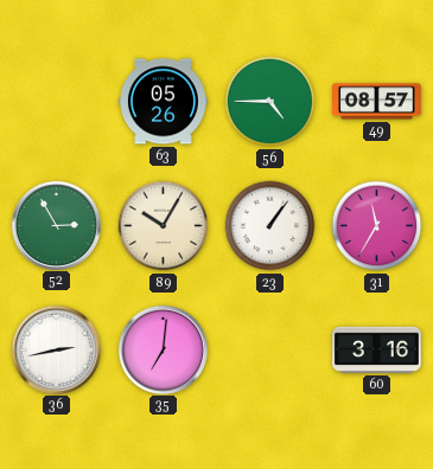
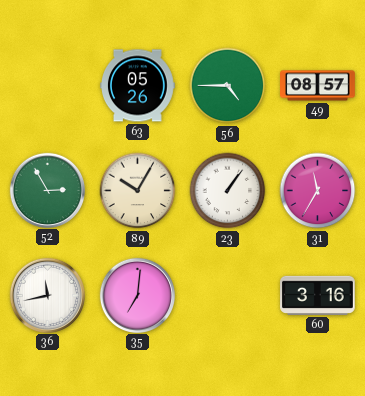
36: 2:43 -> 11:43 (47, 295)
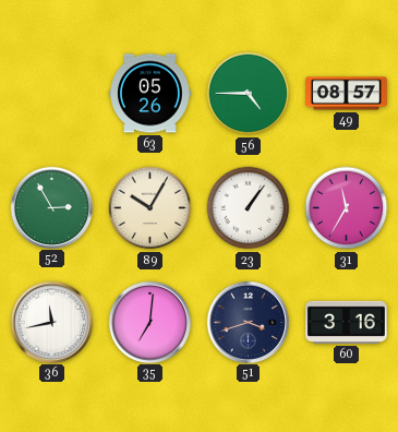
51: none -> 3:42 (248, 322)
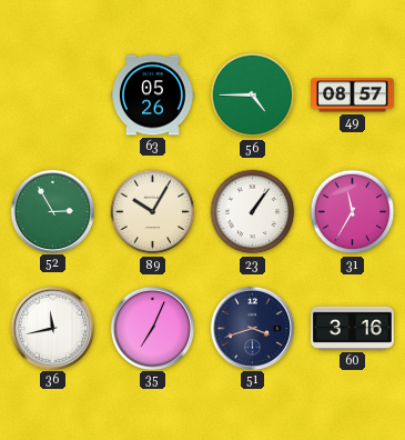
35: 7:01 -> 7:04 (152, 328)
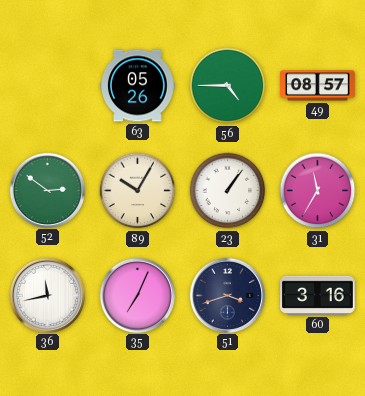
52: 2:55 -> 2:51 (47, 190)
